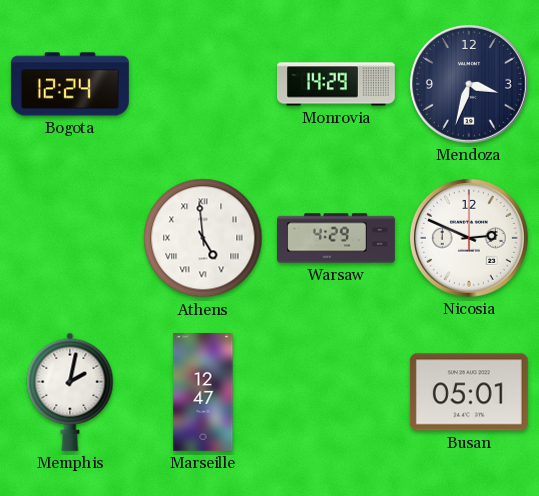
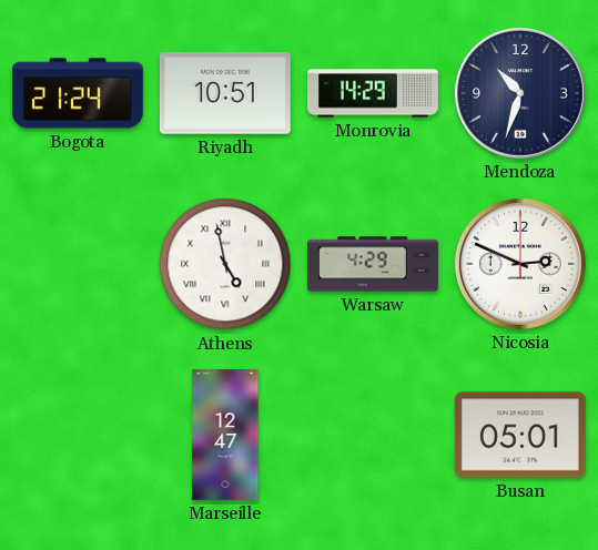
Bogota: 12:24 -> 21:24 (78, 93)
Riyadh: none -> 10:51 (225, 94)
Mendoza: 3:33 -> 10:33 (520, 93)
Athens: 4:59 -> 4:58 (225, 264)
Memphis: 2:02 -> none (70, 392)
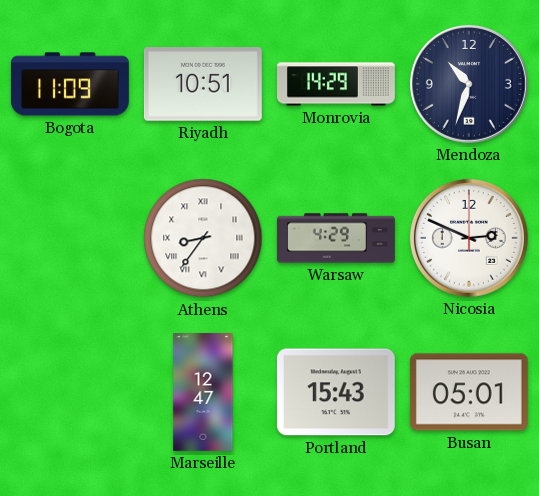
Bogota: 21:24 -> 11:09 (70, 84)
Athens: 4:58 -> 8:36 (203, 238)
Portland: none -> 15:43 (336, 392)
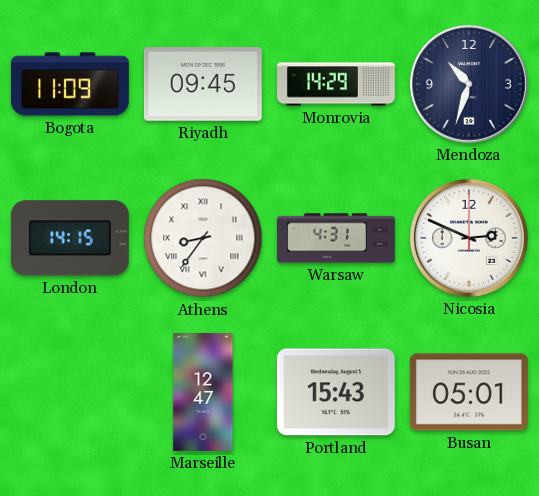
Riyadh: 10:51 -> 09:45 (203, 85)
London: none -> 14:15 (70, 238)
Warsaw: 4:29 -> 4:31 (337, 238)
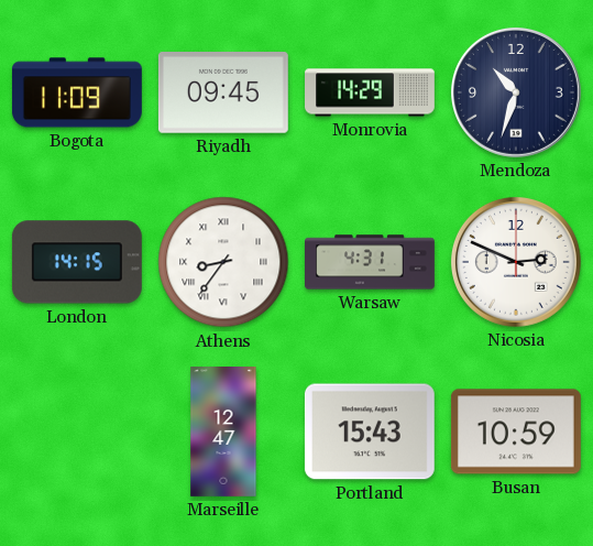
Busan: 05:01 -> 10:59 (516, 432)
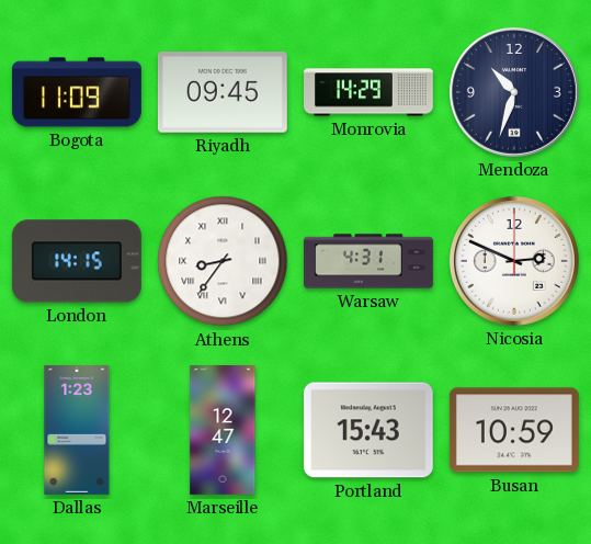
Dallas: none -> 1:23 (77, 431)
